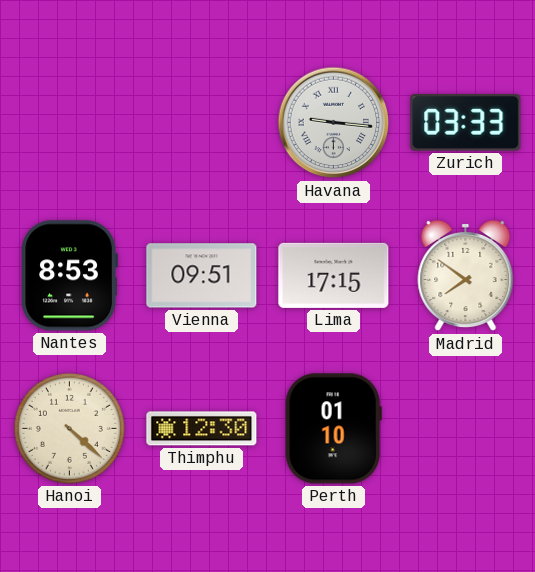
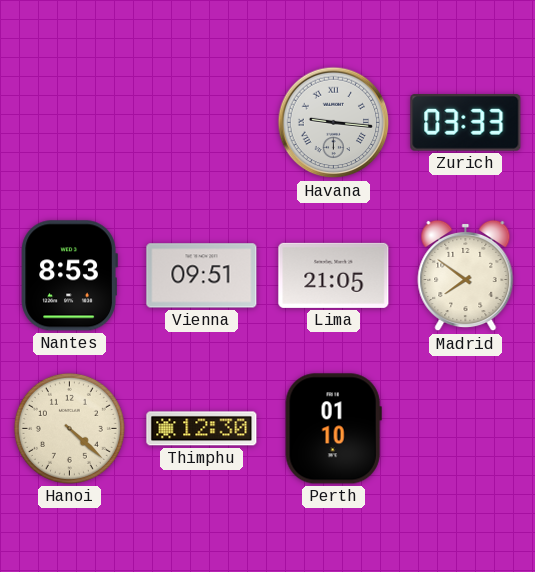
Lima: 17:15 -> 21:05 (334, 275)
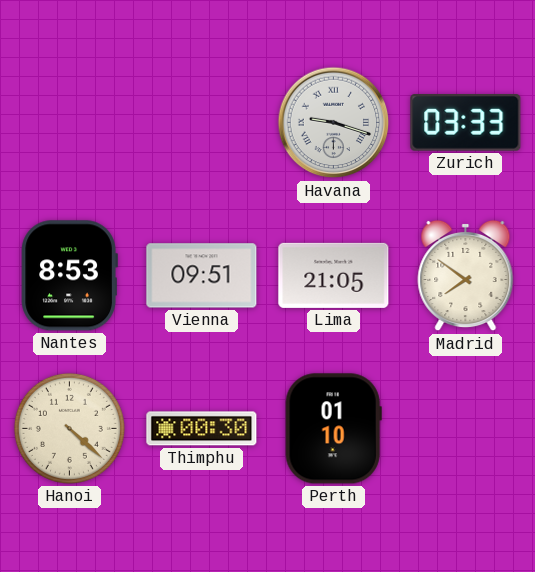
Havana: 9:16 -> 9:18 (334, 123)
Thimphu: 12:30 -> 00:30 (202, 429)
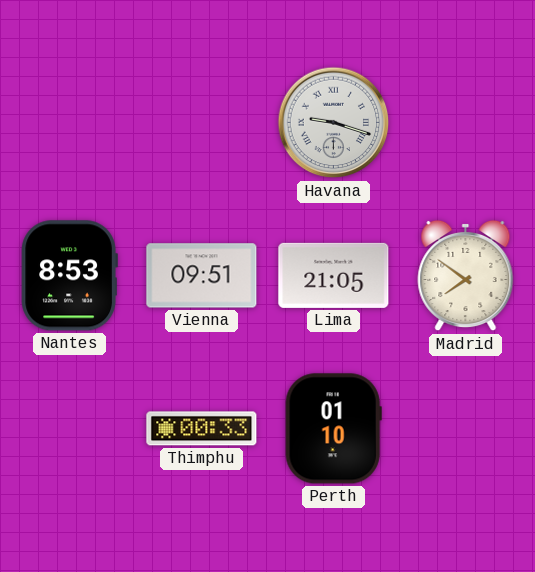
Zurich: 03:33 -> none (466, 123)
Hanoi: 4:22 -> none (69, 428)
Thimphu: 00:30 -> 00:33 (202, 429)
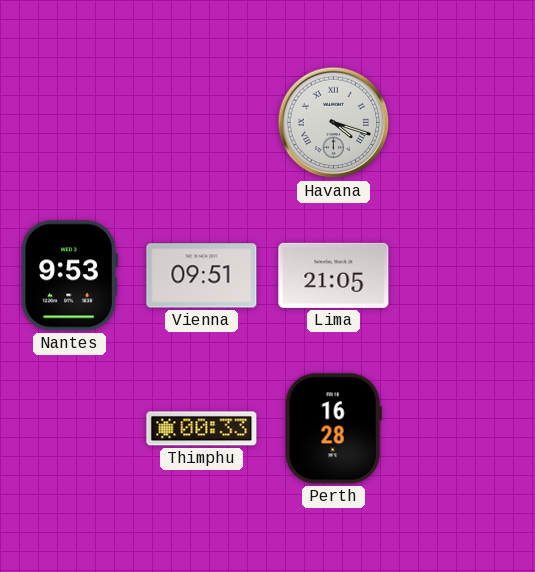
Havana: 9:18 -> 4:18 (334, 123)
Nantes: 8:53 -> 9:53 (69, 276)
Madrid: 7:51 -> none (466, 276)
Perth: 01:10 -> 16:28 (333, 429)
